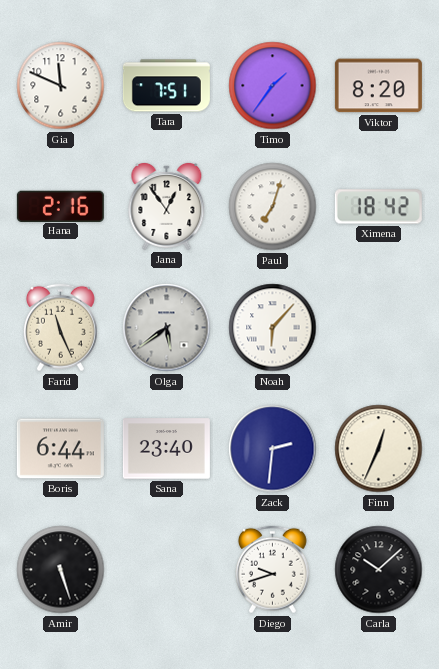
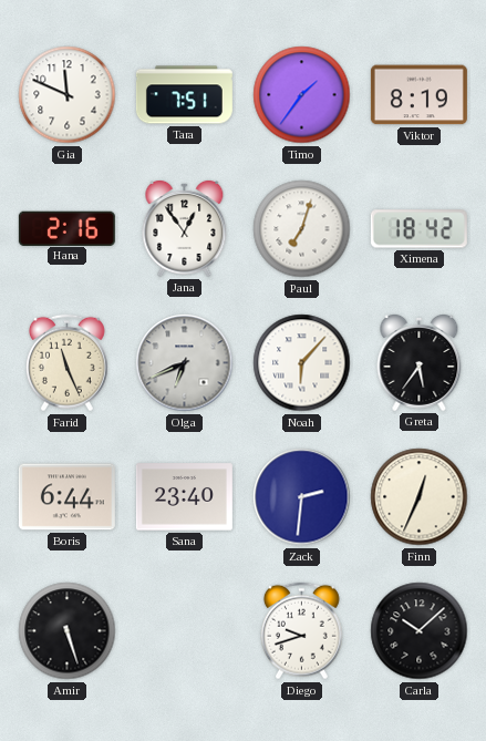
Viktor: 8:20 -> 8:19 (418, 95)
Olga: 5:39 -> 6:41 (185, 363)
Greta: none -> 5:36 (420, 362)
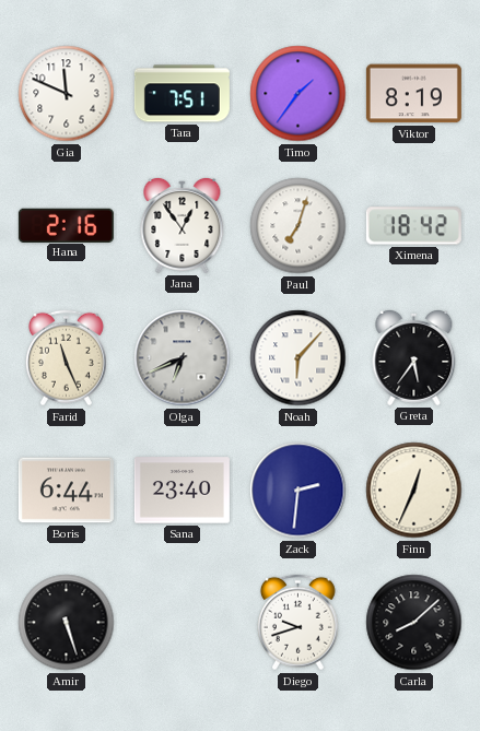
Carla: 10:08 -> 8:08 (414, 623)
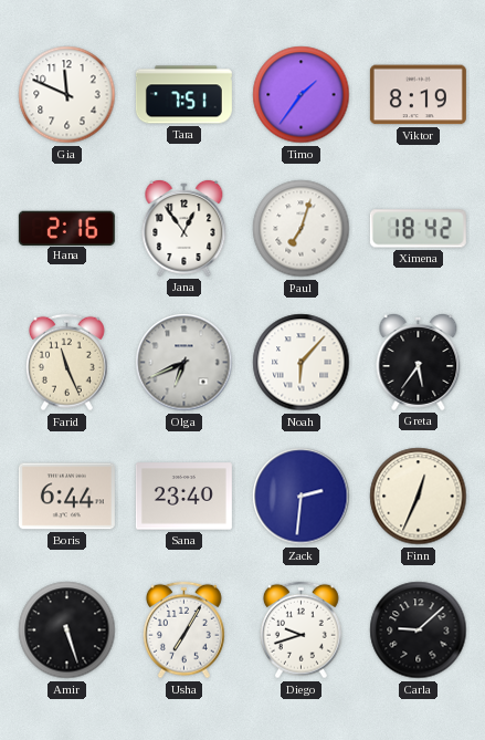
Usha: none -> 7:05 (183, 630)
Carla: 8:08 -> 9:08 (419, 630)
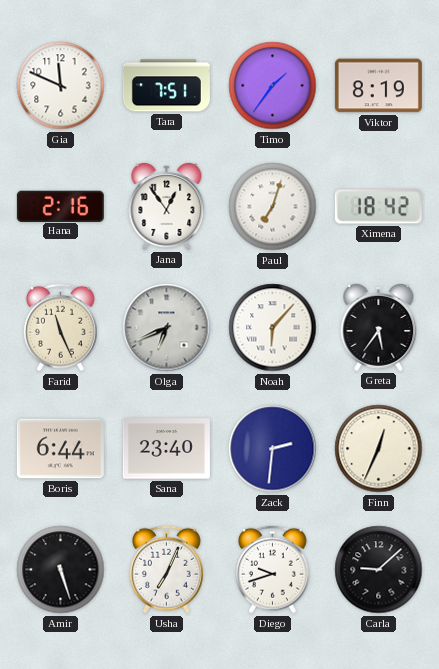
Usha: 7:05 -> 7:04 (166, 570)
